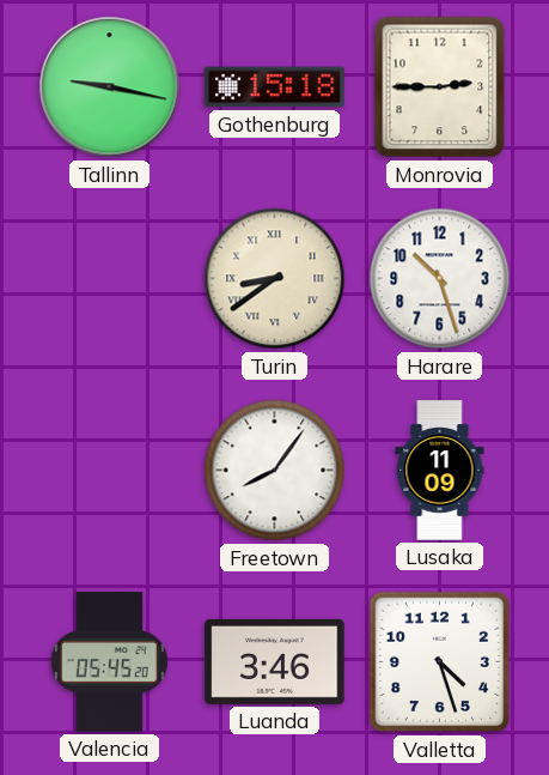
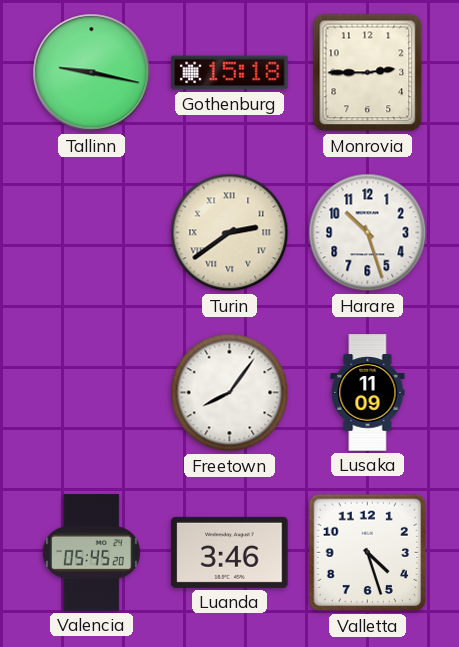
Turin: 8:39 -> 2:39 (230, 233)
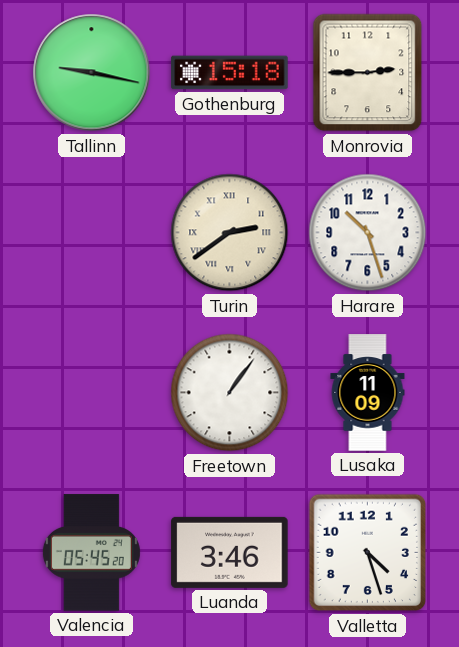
Freetown: 8:06 -> 1:06 (230, 393)
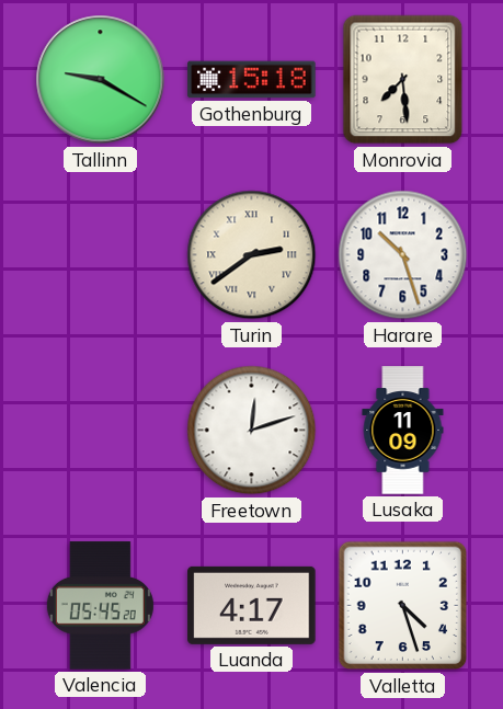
Tallinn: 9:17 -> 9:20 (101, 80)
Monrovia: 2:45 -> 7:29 (403, 80)
Freetown: 1:06 -> 12:12 (252, 431)
Luanda: 3:46 -> 4:17 (252, 605)
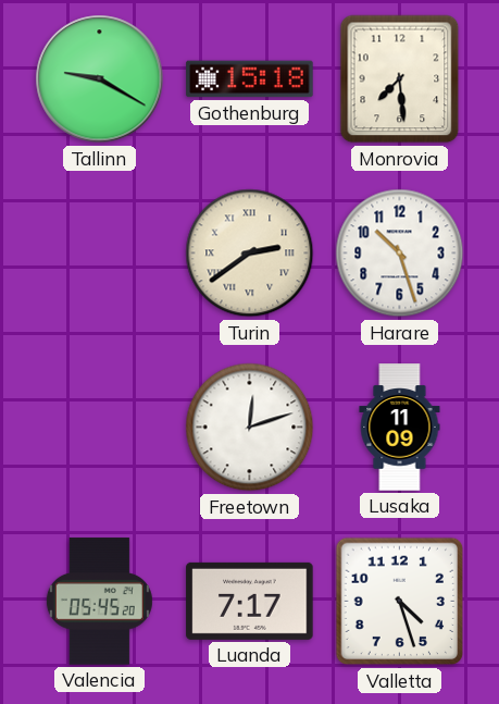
Luanda: 4:17 -> 7:17 (250, 601)
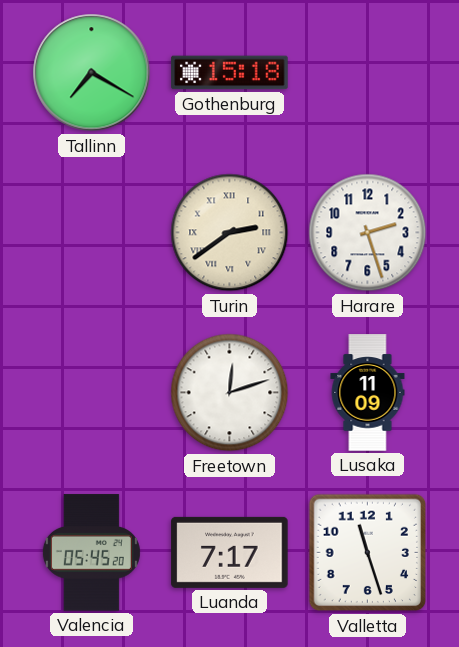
Tallinn: 9:20 -> 7:20 (92, 73)
Monrovia: 7:29 -> none (400, 79)
Harare: 10:27 -> 2:27 (368, 233)
Valletta: 4:27 -> 11:27 (368, 553)
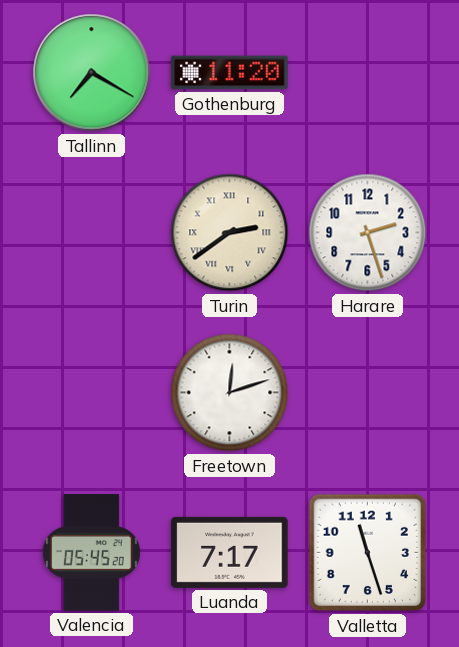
Gothenburg: 15:18 -> 11:20 (230, 73)
Lusaka: 11:09 -> none (368, 393)
